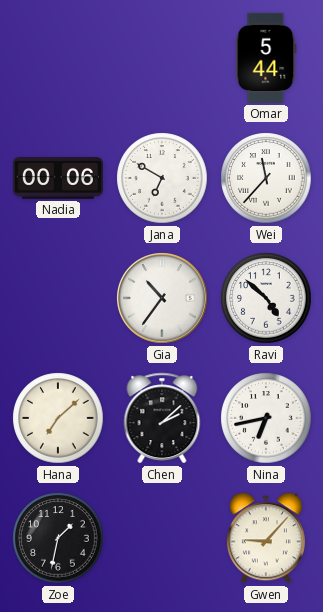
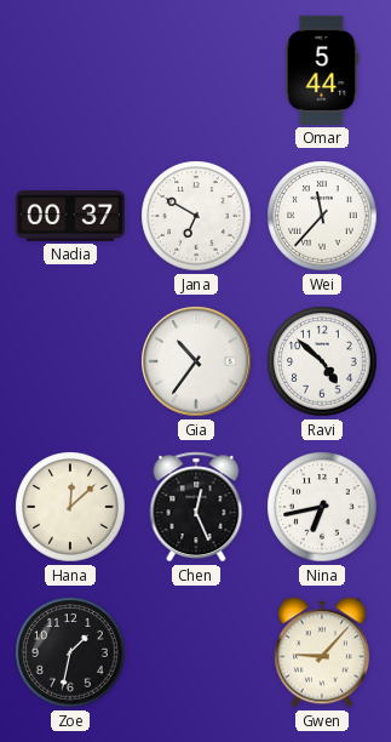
Nadia: 00:06 -> 00:37 (70, 216)
Hana: 7:08 -> 12:08 (70, 507)
Chen: 2:08 -> 12:26 (196, 507)
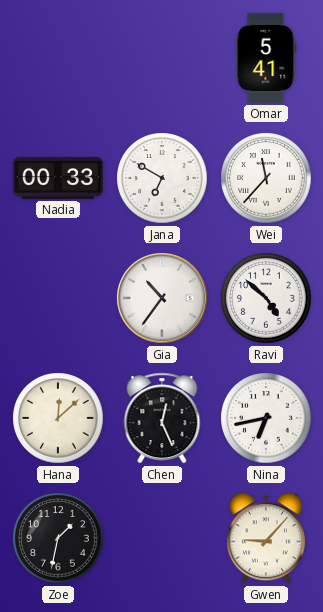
Omar: 5:44 -> 5:41 (266, 58)
Nadia: 00:37 -> 00:33 (58, 178)
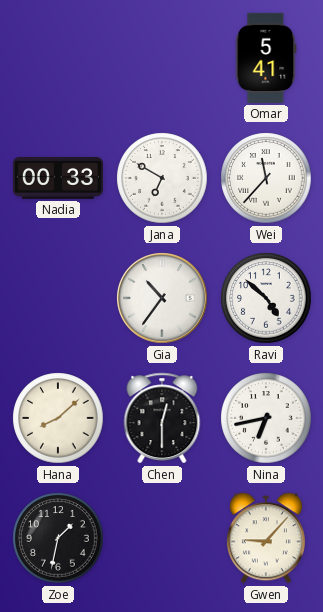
Hana: 12:08 -> 8:08 (58, 418)
Chen: 12:26 -> 12:30 (162, 418)
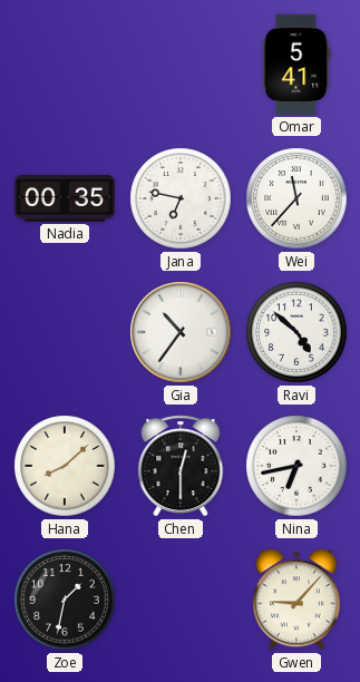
Nadia: 00:33 -> 00:35 (65, 198)
Jana: 6:50 -> 6:47 (181, 198)
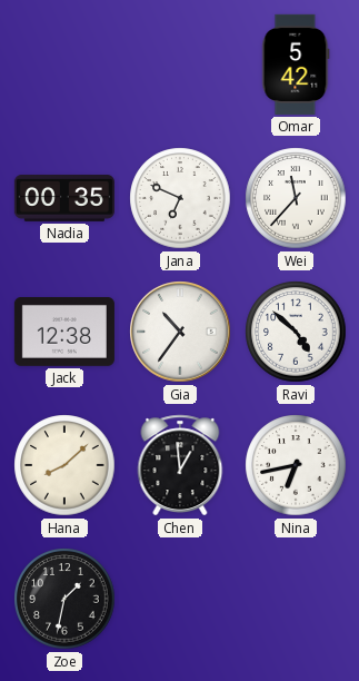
Omar: 5:41 -> 5:42 (296, 65)
Jana: 6:47 -> 6:49 (180, 198)
Jack: none -> 12:38 (64, 333)
Chen: 12:30 -> 12:59 (180, 465)
Gwen: 9:07 -> none (296, 600)
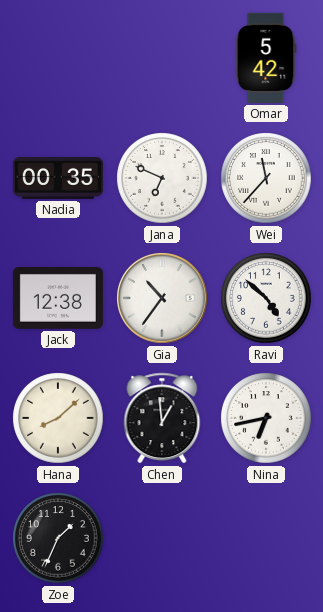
Zoe: 1:32 -> 1:34 (58, 538)
